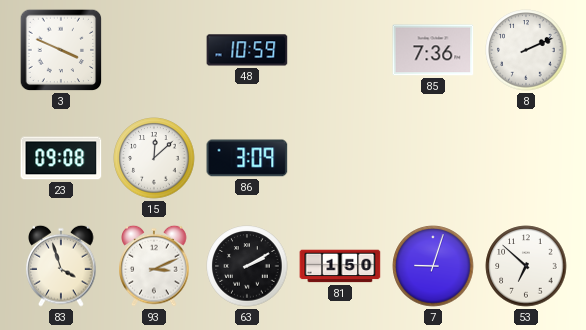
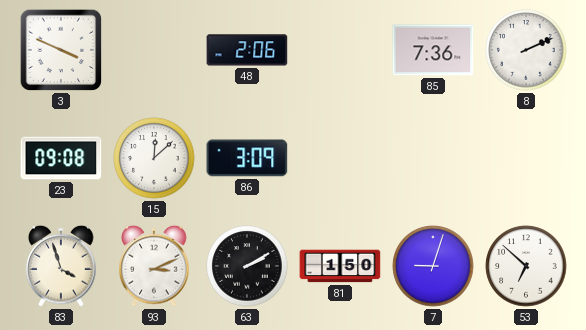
48: 10:59 -> 2:06 (247, 50)
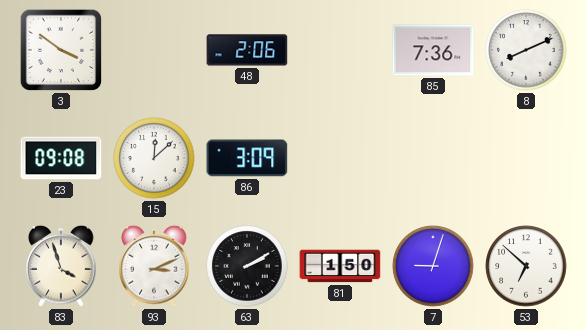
3: 3:49 -> 3:51 (61, 50)
8: 2:11 -> 8:11 (526, 50)
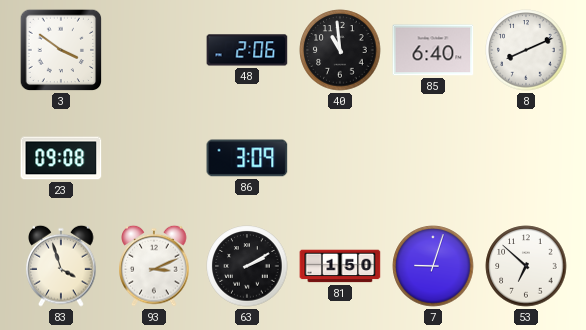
40: none -> 10:59 (340, 50)
85: 7:36 -> 6:40 (433, 50)
15: 12:08 -> none (154, 158)
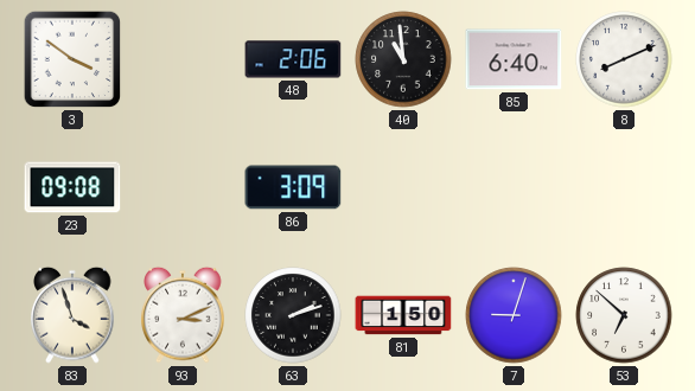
63: 2:10 -> 2:12 (293, 315)
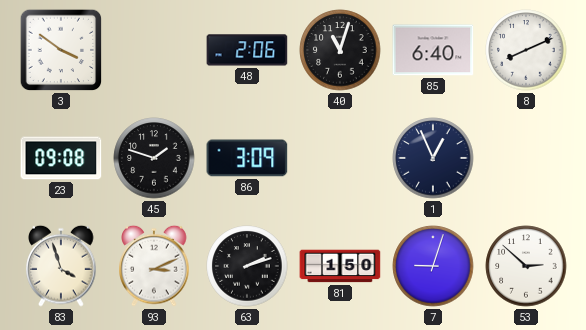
40: 10:59 -> 11:03 (340, 50)
45: none -> 1:48 (154, 158)
1: none -> 12:56 (433, 158)
53: 6:52 -> 2:52 (526, 266)
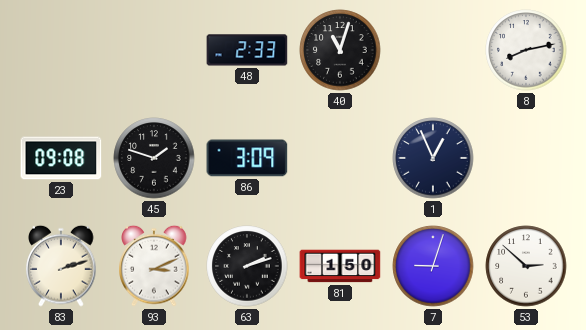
3: 3:51 -> none (61, 50)
48: 2:06 -> 2:33 (247, 50)
85: 6:40 -> none (433, 50)
8: 8:11 -> 8:13 (526, 50)
83: 3:57 -> 2:12 (61, 266)
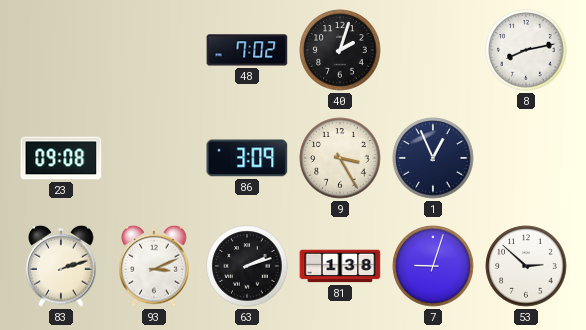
48: 2:33 -> 7:02 (247, 50)
40: 11:03 -> 2:03 (340, 50)
45: 1:48 -> none (154, 158)
9: none -> 3:25 (340, 158)
81: 1:50 -> 1:38 (340, 266)
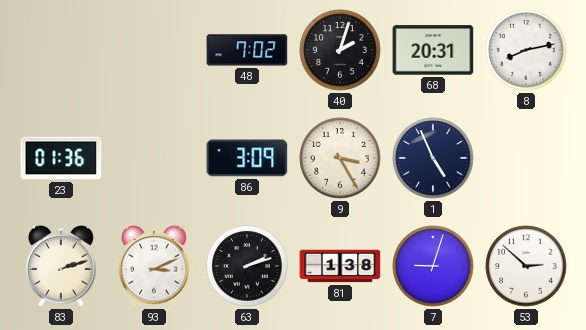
68: none -> 20:31 (433, 50)
23: 09:08 -> 01:36 (61, 158)
1: 12:56 -> 4:56 (433, 158)
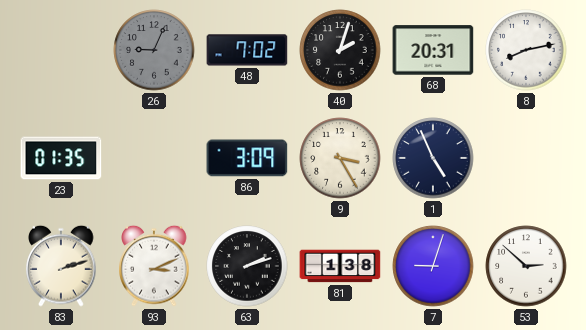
26: none -> 9:04 (154, 50)
23: 01:36 -> 01:35 (61, 158)
